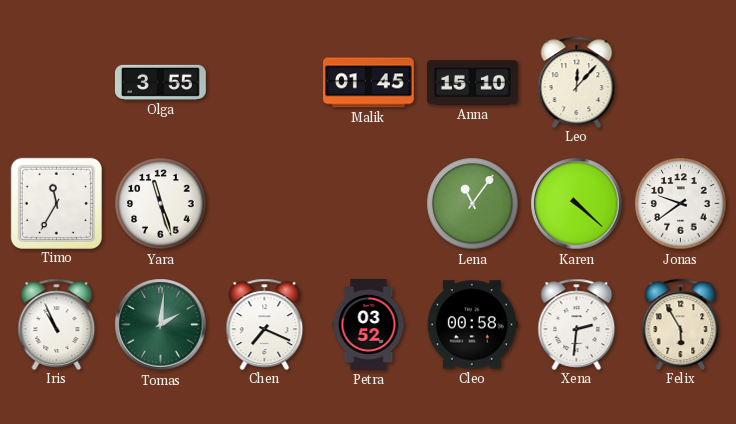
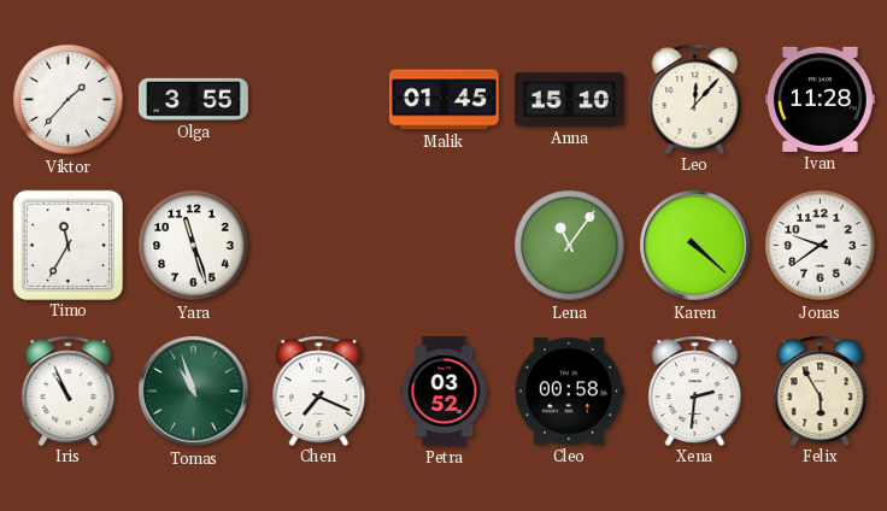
Viktor: none -> 1:37 (69, 100)
Ivan: none -> 11:28 (820, 99)
Tomas: 2:01 -> 10:57 (194, 392)
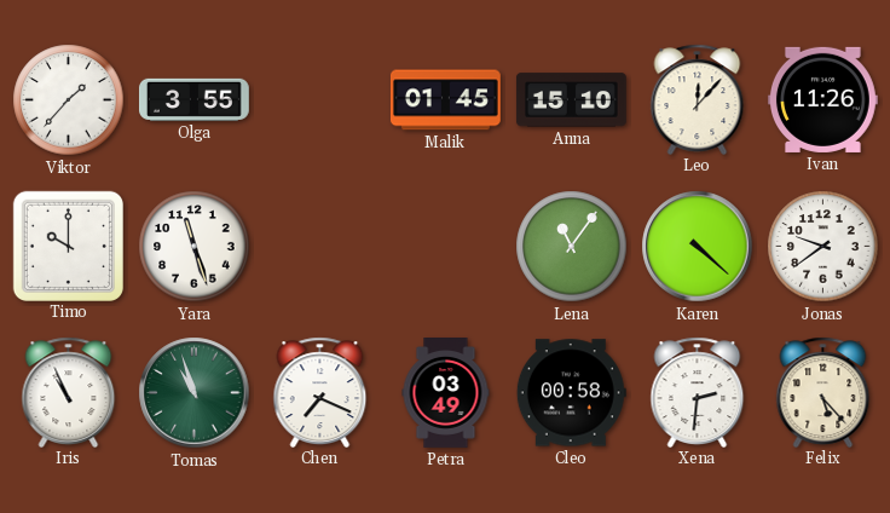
Ivan: 11:28 -> 11:26 (822, 99)
Timo: 11:35 -> 10:00 (68, 246)
Petra: 03:52 -> 03:49 (446, 393)
Felix: 5:55 -> 5:23 (823, 392)
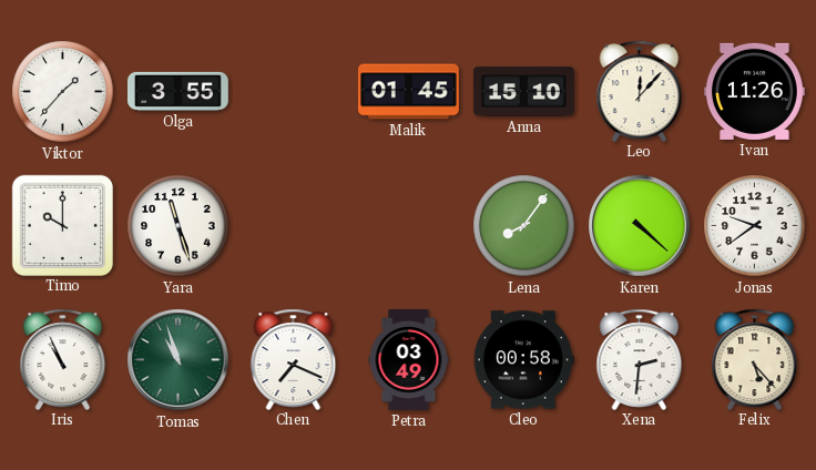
Lena: 11:06 -> 8:06 (524, 226)
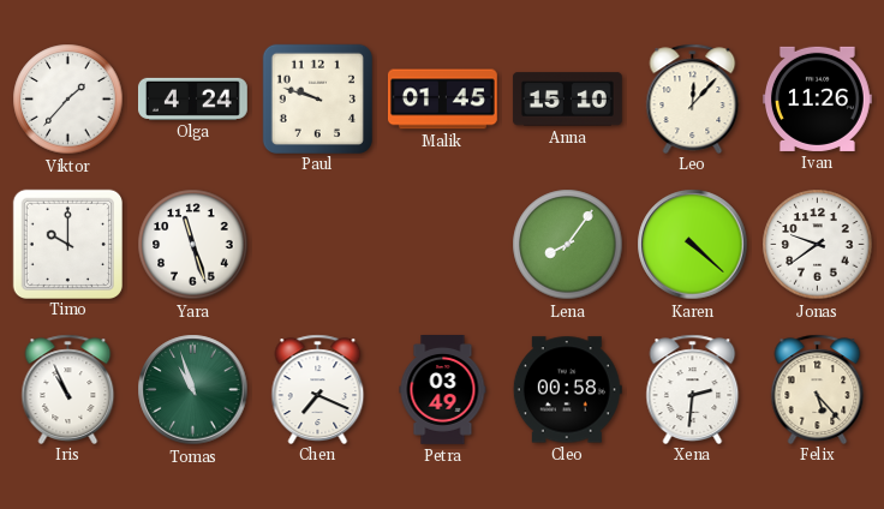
Olga: 3:55 -> 4:24 (192, 98)
Paul: none -> 9:48 (317, 98)
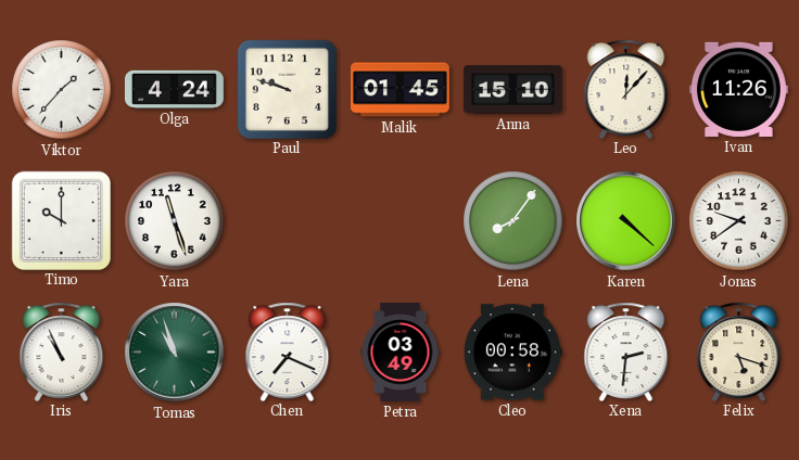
Felix: 5:23 -> 5:18 (739, 352)
